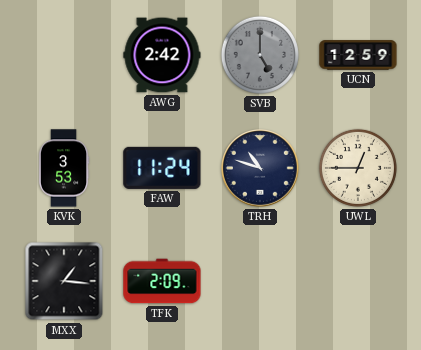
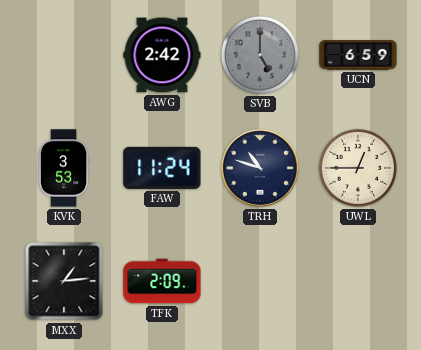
UCN: 12:59 -> 6:59 (358, 55)
MXX: 1:16 -> 1:14 (64, 281)
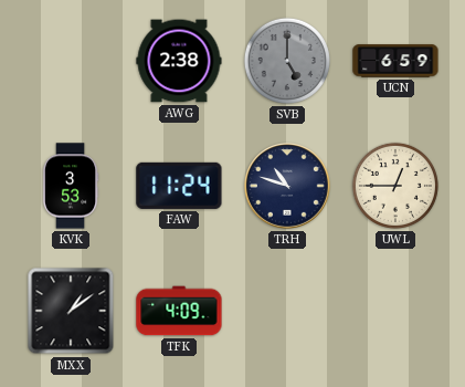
AWG: 2:42 -> 2:38 (179, 61)
MXX: 1:14 -> 1:09 (71, 311)
TFK: 2:09 -> 4:09 (179, 311)
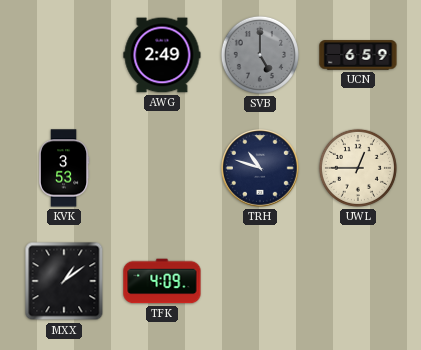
AWG: 2:38 -> 2:49 (162, 55)
FAW: 11:24 -> none (179, 186)
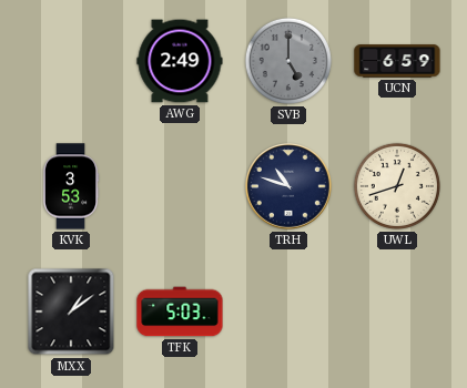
UWL: 12:45 -> 12:42 (397, 186)
TFK: 4:09 -> 5:03 (180, 312)
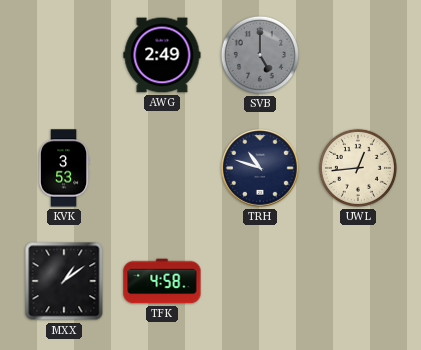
UCN: 6:59 -> none (397, 61)
UWL: 12:42 -> 12:44 (358, 168)
TFK: 5:03 -> 4:58 (162, 281)
